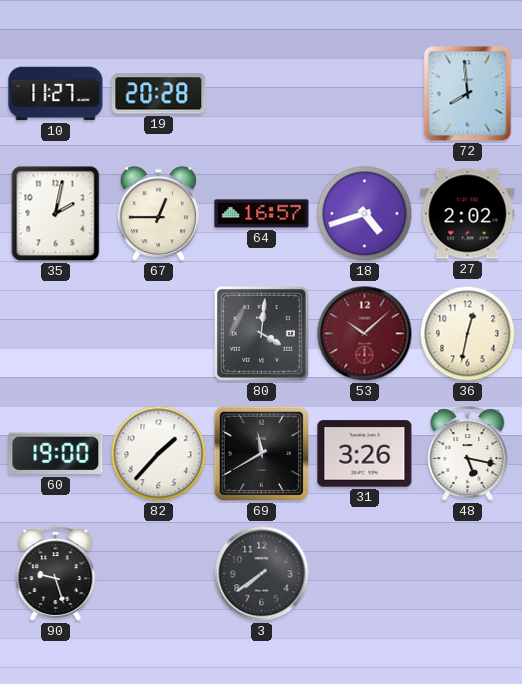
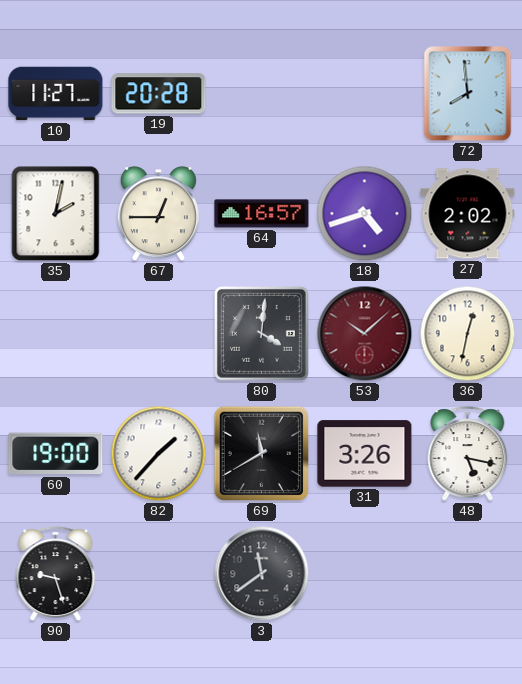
3: 7:39 -> 11:39 (262, 574)
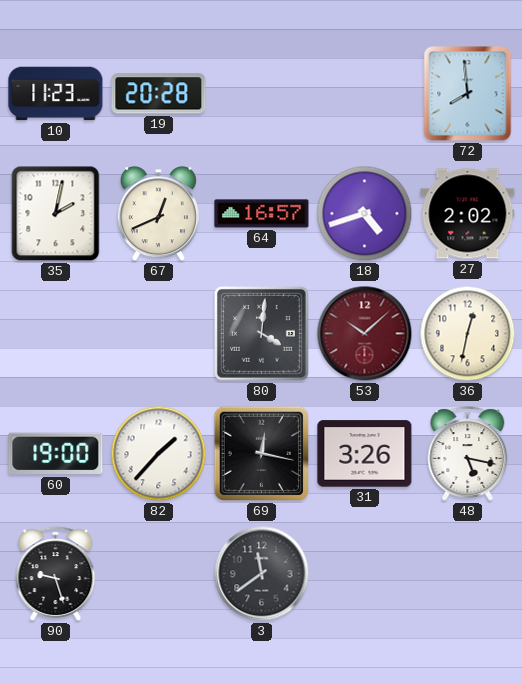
10: 11:27 -> 11:23 (56, 94)
67: 12:45 -> 12:41 (158, 214)
69: 11:40 -> 12:17 (262, 454)
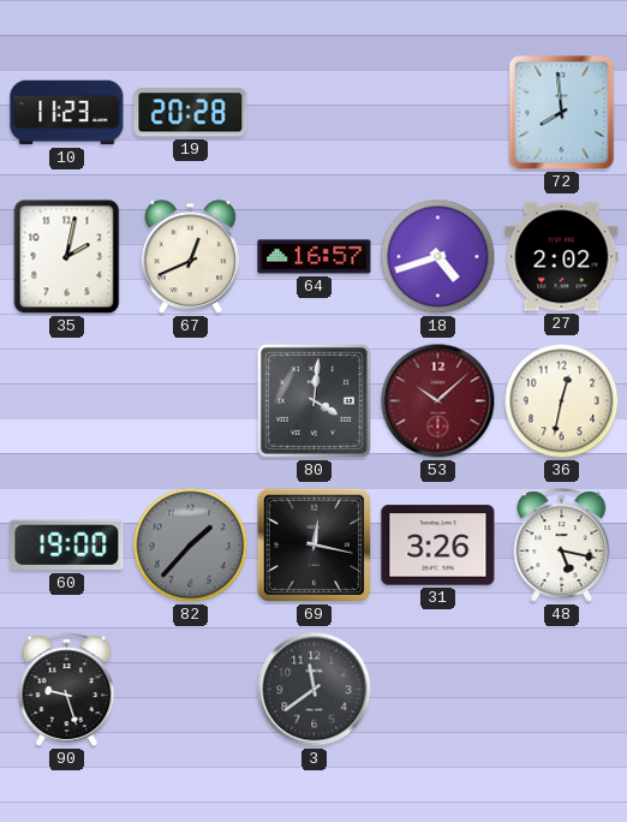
82 dial: white -> grey (191, 546)
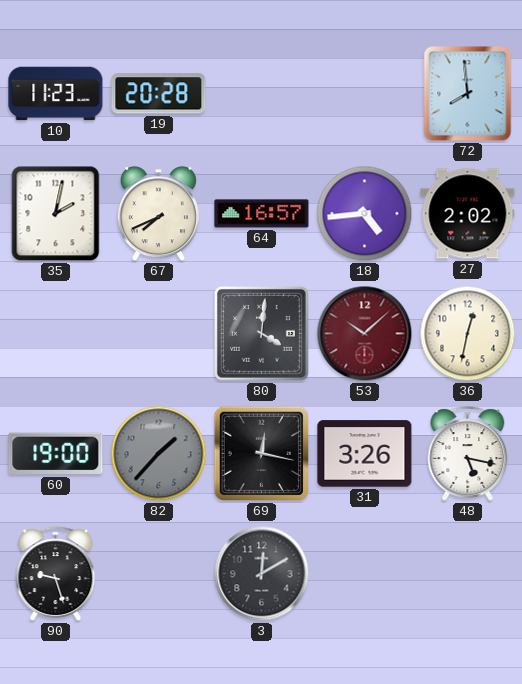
67: 12:41 -> 7:41 (158, 214)
18: 4:42 -> 4:44 (365, 214)
3: 11:39 -> 12:10 (262, 574)
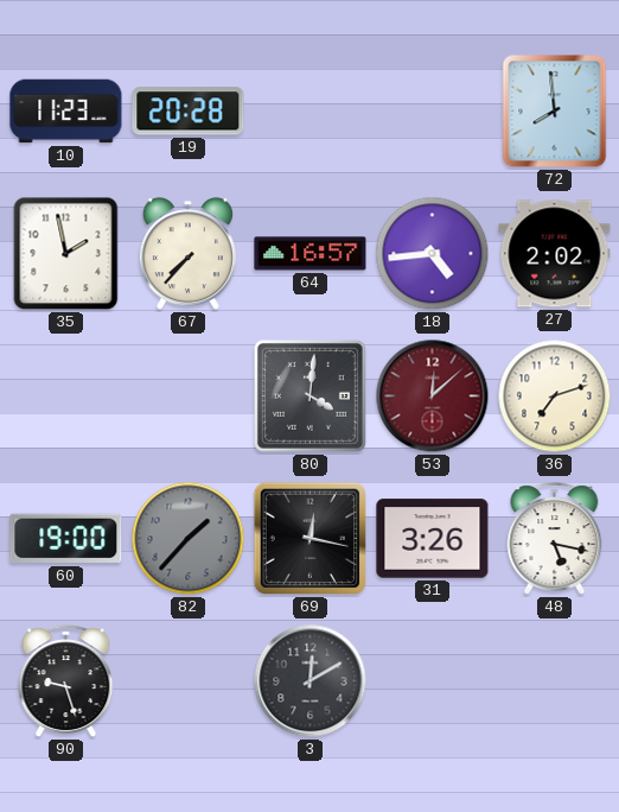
35: 2:02 -> 1:58 (66, 254)
67: 7:41 -> 7:37 (187, 254)
53: 10:08 -> 12:08 (433, 397)
36: 12:32 -> 7:12 (555, 397)
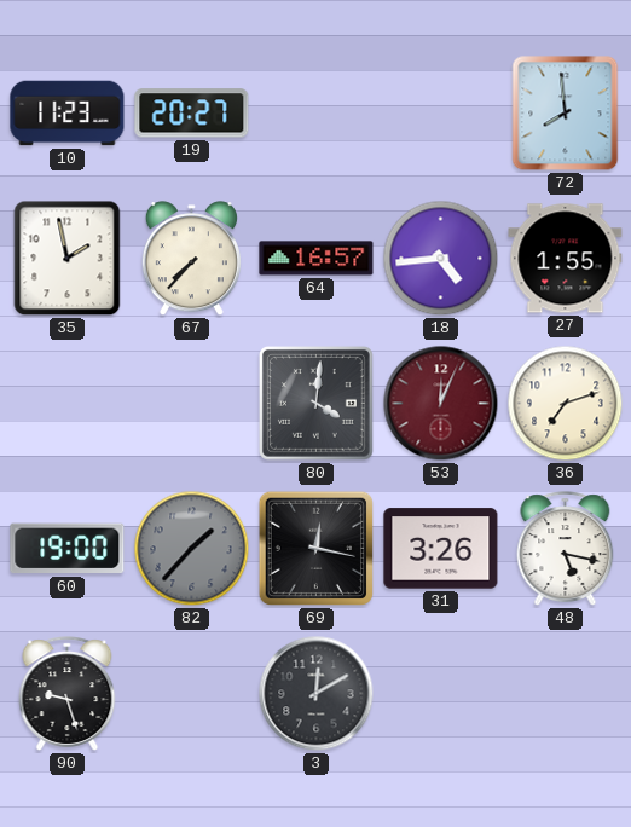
19: 20:28 -> 20:27 (192, 114)
27: 2:02 -> 1:55 (566, 259)
53: 12:08 -> 12:04 (441, 404)
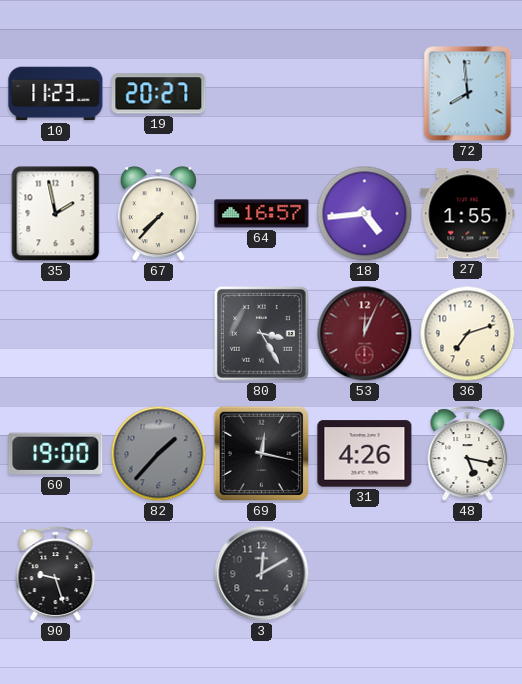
80: 4:01 -> 3:25 (261, 333)
31: 3:26 -> 4:26 (365, 454)
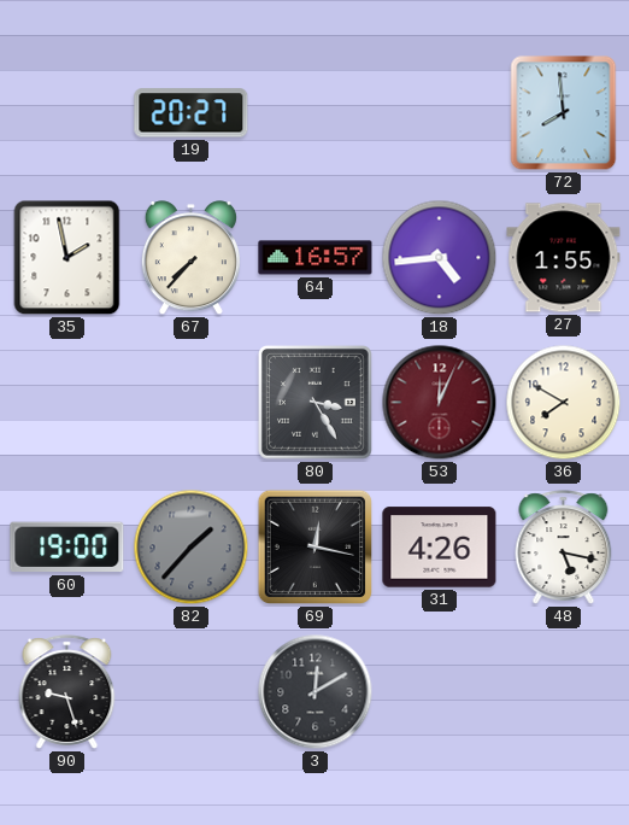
10: 11:23 -> none (56, 94)
36: 7:12 -> 7:50 (564, 403)
